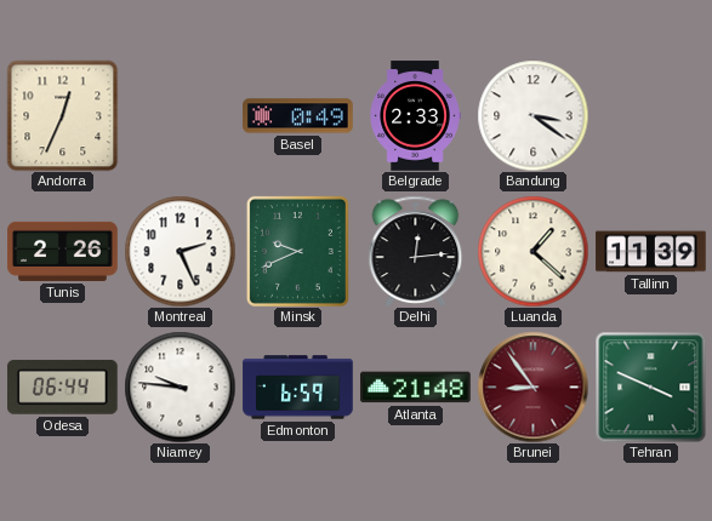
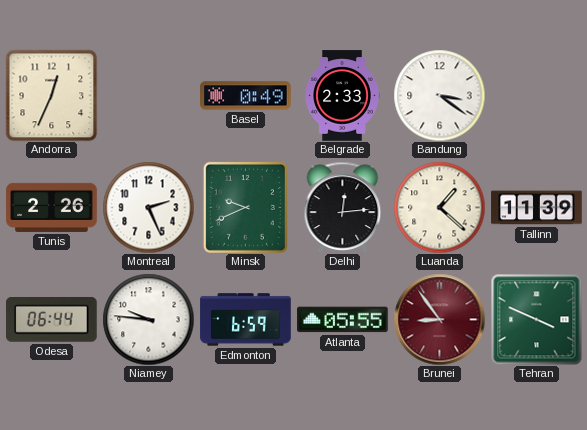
Atlanta: 21:48 -> 05:55 (343, 320)
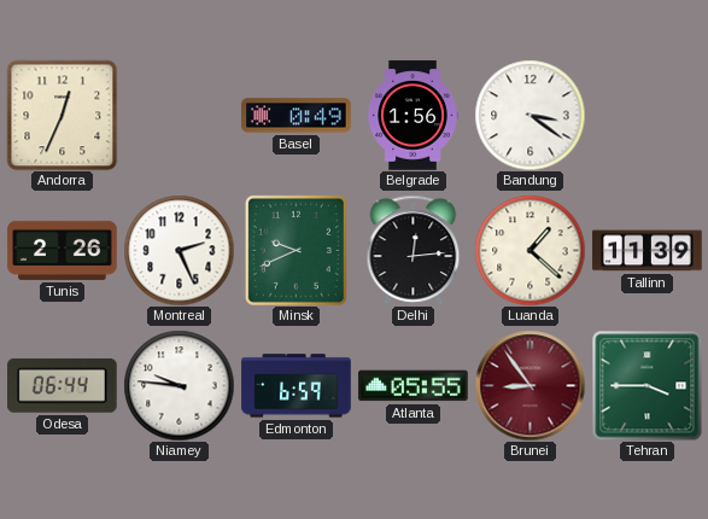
Belgrade: 2:33 -> 1:56 (412, 116)
Tehran: 3:49 -> 3:45 (646, 385)
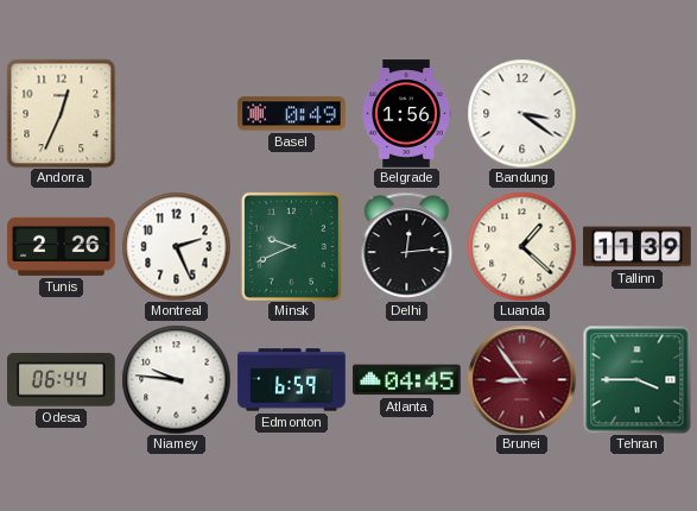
Atlanta: 05:55 -> 04:45 (407, 380)
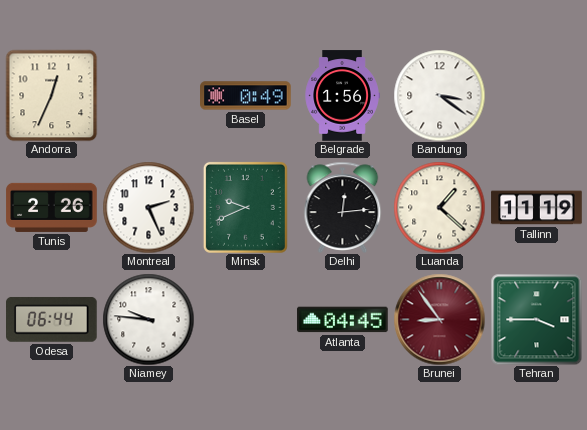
Tallinn: 11:39 -> 11:19 (537, 208)
Edmonton: 6:59 -> none (292, 380)
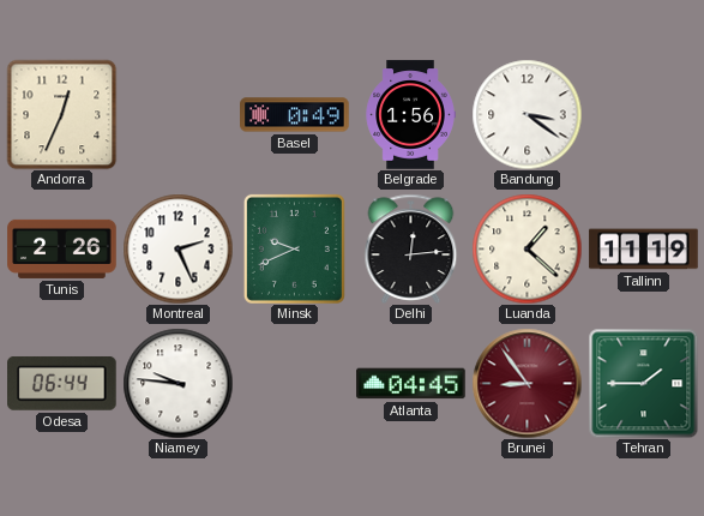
Tehran: 3:45 -> 1:45 (643, 383)
